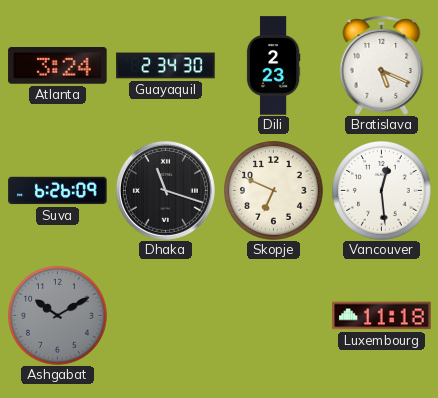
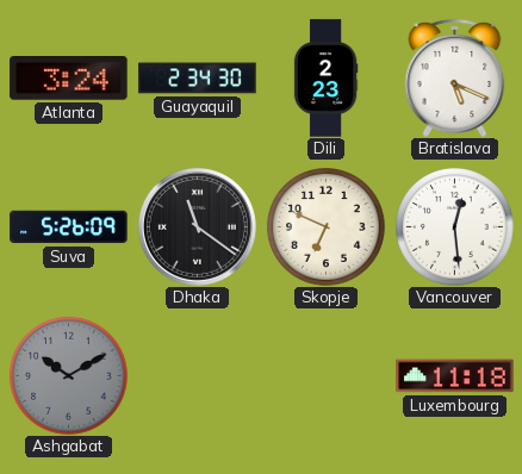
Suva: 6:26 -> 5:26 (69, 227)
Dhaka: 11:18 -> 11:21 (197, 226)
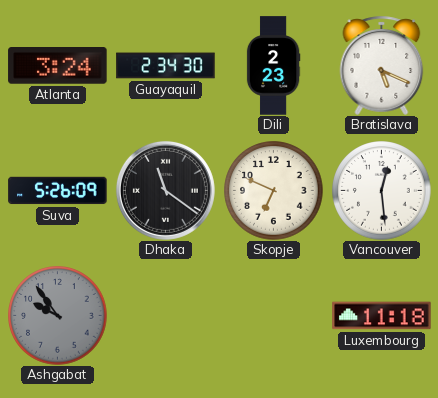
Ashgabat: 10:10 -> 9:54 (58, 316)
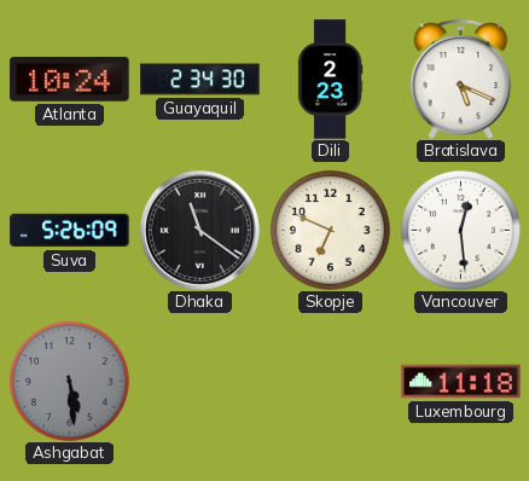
Atlanta: 3:24 -> 10:24 (70, 80)
Ashgabat: 9:54 -> 5:29 (70, 382)
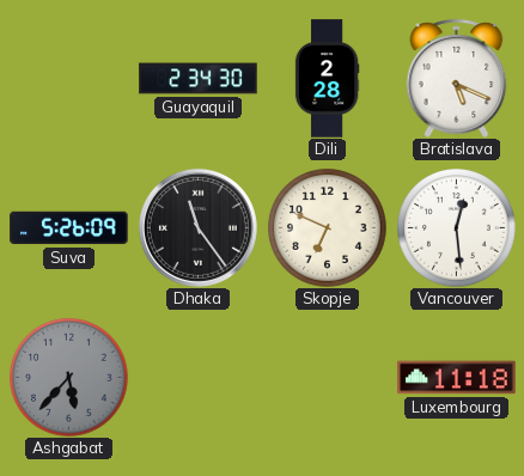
Atlanta: 10:24 -> none (70, 80)
Dili: 2:23 -> 2:28 (327, 79)
Dhaka: 11:21 -> 11:24 (197, 227)
Ashgabat: 5:29 -> 5:37 (69, 378)
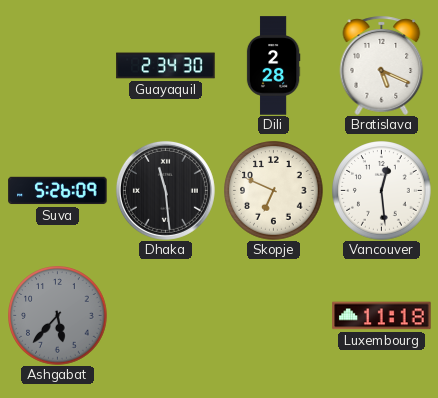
Dhaka: 11:24 -> 11:29 (165, 190)
